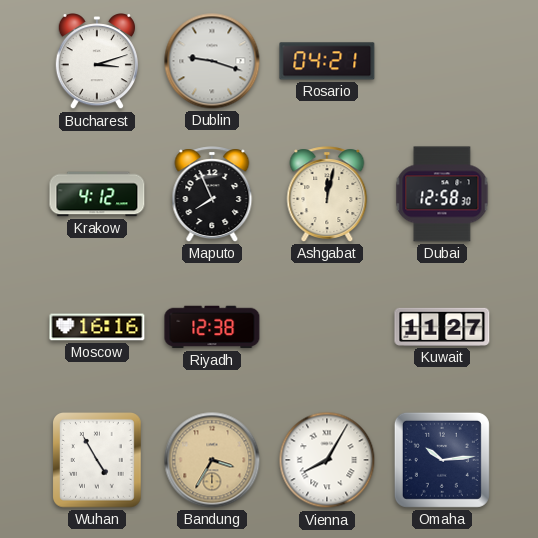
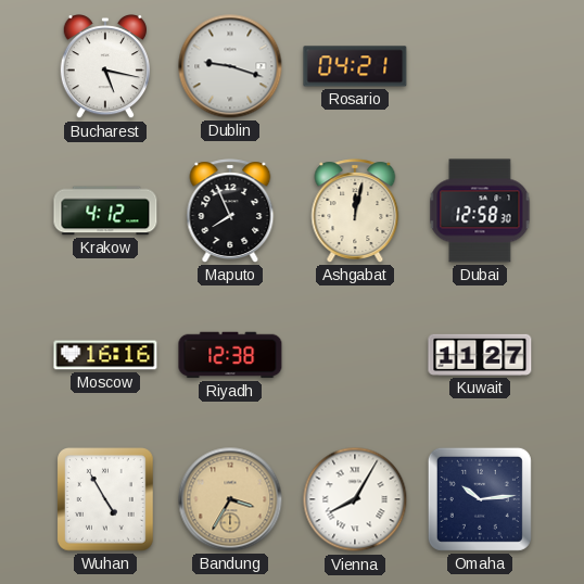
Bucharest: 3:12 -> 5:17 (105, 67)
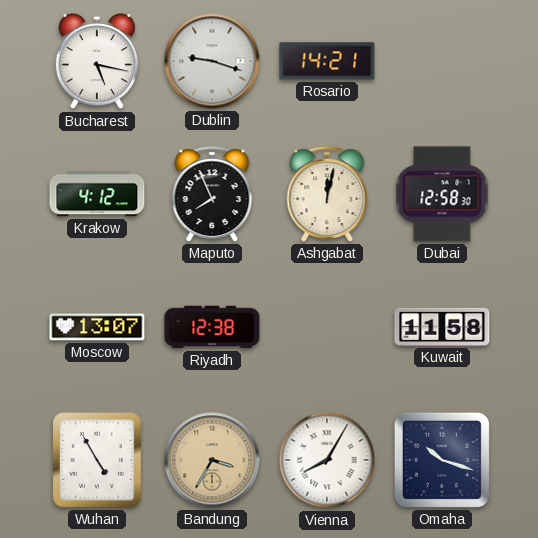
Rosario: 04:21 -> 14:21 (327, 61)
Moscow: 16:16 -> 13:07 (97, 327)
Kuwait: 11:27 -> 11:58 (442, 327)
Omaha: 10:14 -> 10:18 (442, 460)
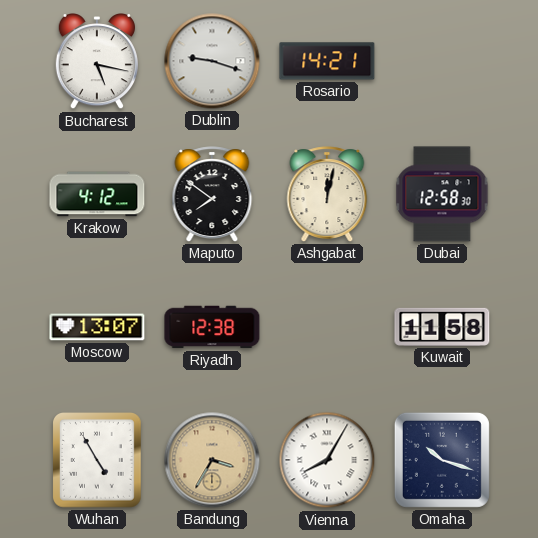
Maputo: 7:56 -> 7:51 (212, 194)
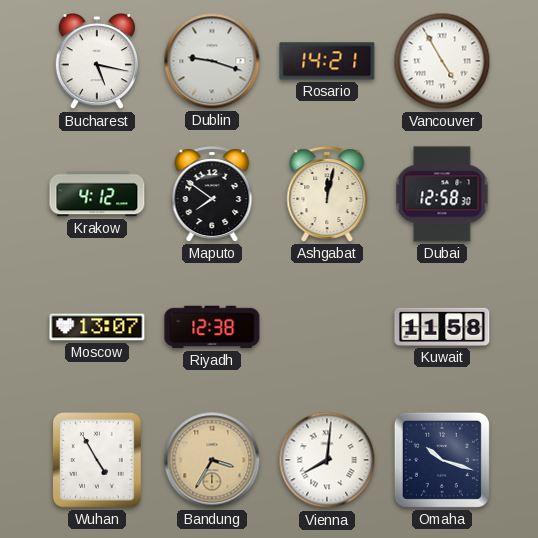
Vancouver: none -> 4:55 (442, 61)
Vienna: 8:05 -> 8:01 (327, 460)
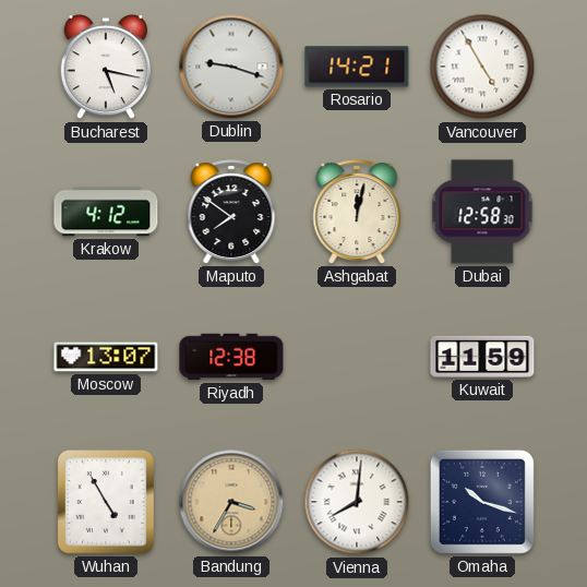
Kuwait: 11:58 -> 11:59 (482, 357)
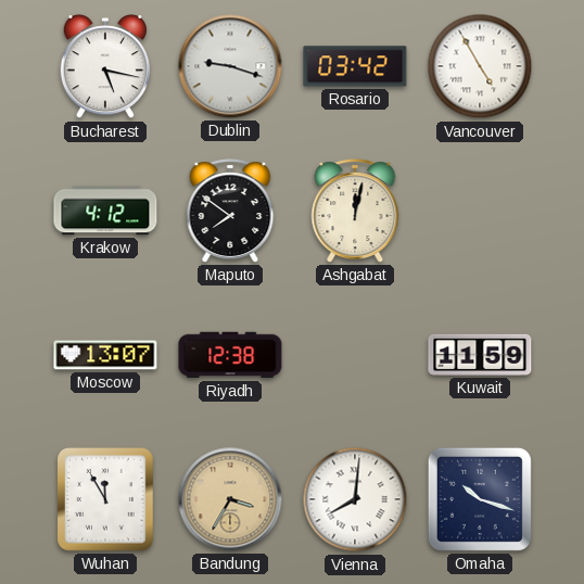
Rosario: 14:21 -> 03:42 (355, 66)
Dubai: 12:58 -> none (482, 212)
Wuhan: 4:55 -> 11:55 (106, 500)
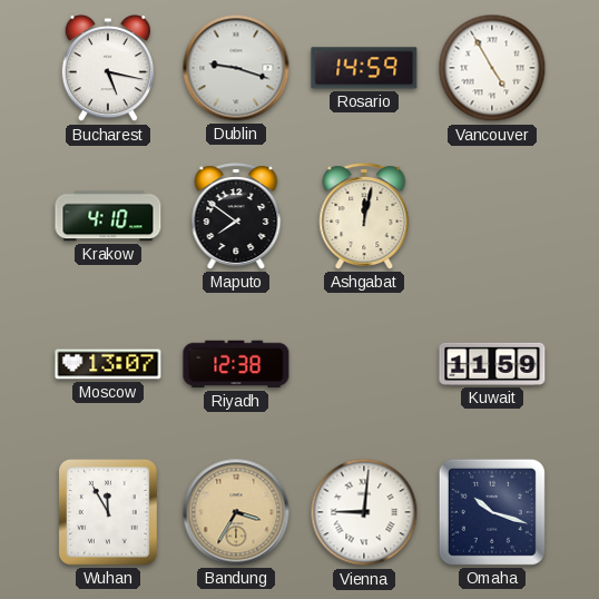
Rosario: 03:42 -> 14:59 (364, 68)
Krakow: 4:12 -> 4:10 (108, 216)
Vienna: 8:01 -> 9:01 (364, 512)
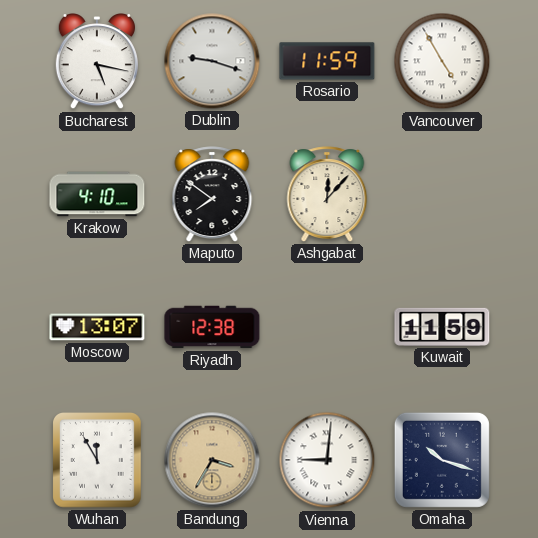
Rosario: 14:59 -> 11:59 (327, 61)
Ashgabat: 12:02 -> 12:07 (327, 194)
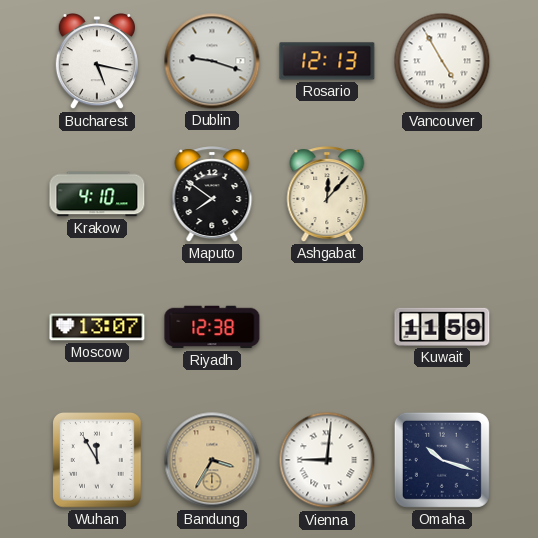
Rosario: 11:59 -> 12:13 (327, 61)
